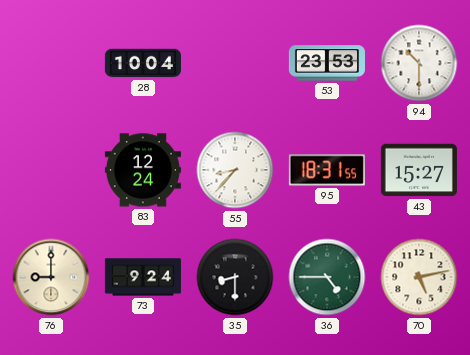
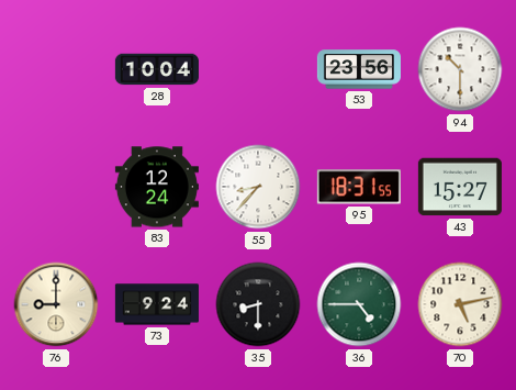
53: 23:53 -> 23:56 (359, 69)
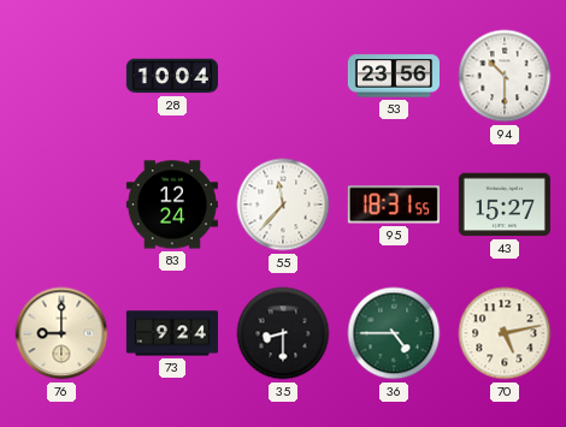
55: 8:37 -> 11:37 (283, 204)
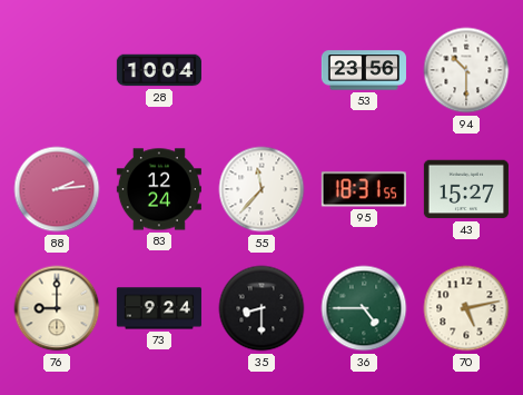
88: none -> 2:14 (57, 189)
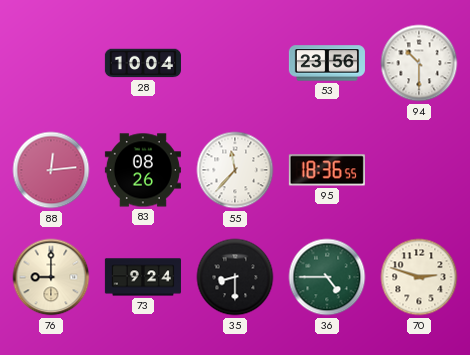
88: 2:14 -> 12:14 (51, 170)
83: 12:24 -> 08:26 (143, 170)
95: 18:31 -> 18:36 (327, 170)
43: 15:27 -> none (466, 189)
70: 5:13 -> 2:48 (419, 277)
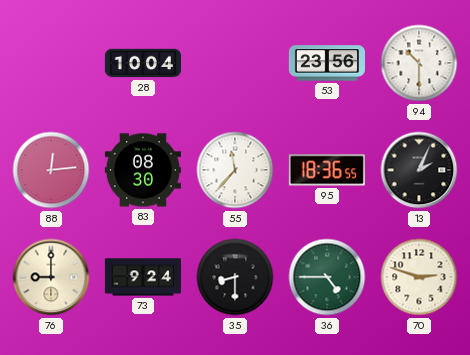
83: 08:26 -> 08:30 (143, 170)
13: none -> 2:04 (419, 170)
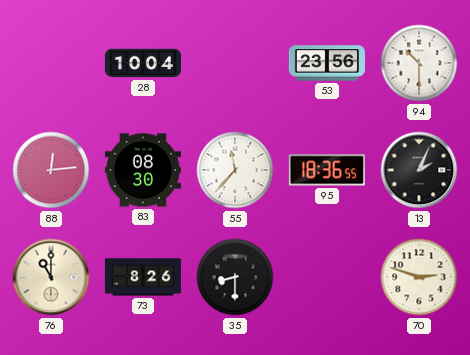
76: 9:00 -> 11:00 (51, 277)
73: 9:24 -> 8:26 (143, 277)
36: 4:45 -> none (327, 277)
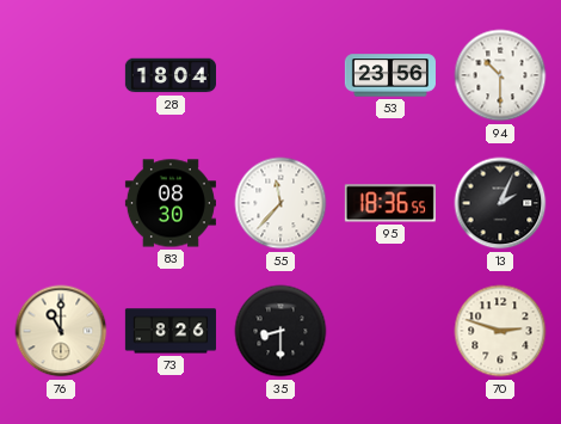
28: 10:04 -> 18:04 (171, 75)
88: 12:14 -> none (51, 170)
